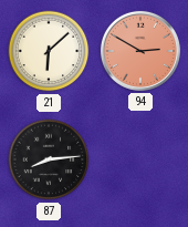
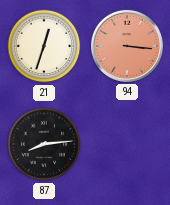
21: 6:08 -> 12:33 (44, 46)
94: 2:50 -> 3:16 (127, 46)
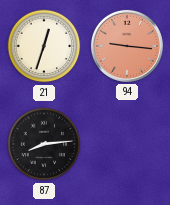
94: 3:16 -> 9:16 (127, 46)
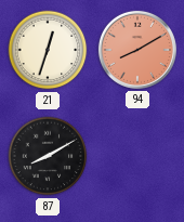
94: 9:16 -> 8:10 (137, 50)
87: 8:14 -> 8:10 (48, 156)
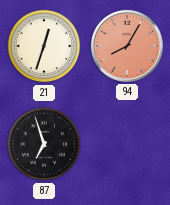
94: 8:10 -> 8:05 (127, 46)
87: 8:10 -> 6:57 (44, 144)
